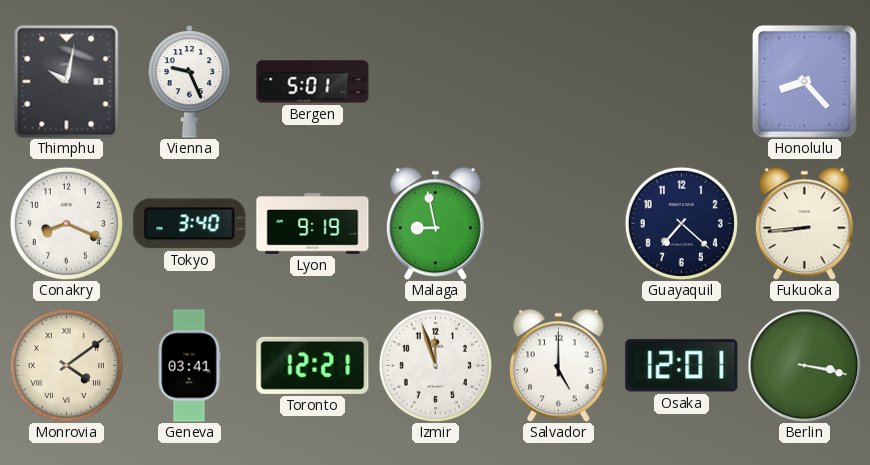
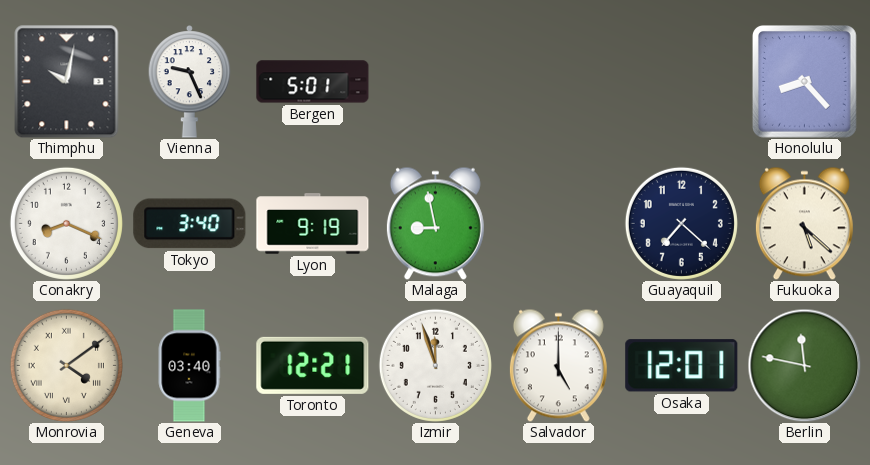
Fukuoka: 8:44 -> 5:22 (804, 223)
Geneva: 03:41 -> 03:40 (189, 366)
Berlin: 3:17 -> 11:47 (804, 365)
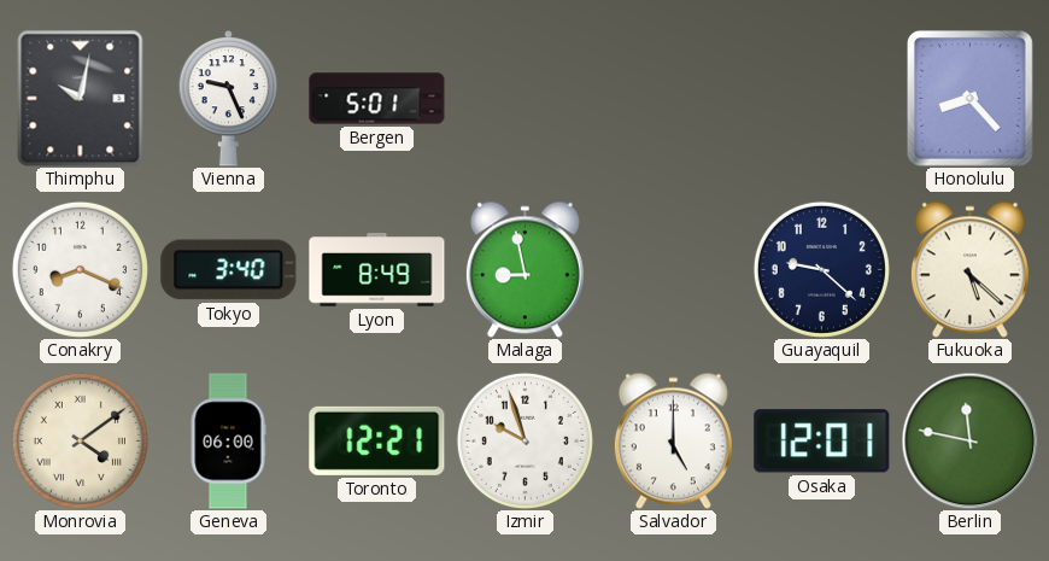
Lyon: 9:19 -> 8:49 (377, 270)
Guayaquil: 7:22 -> 9:22 (821, 269)
Geneva: 03:40 -> 06:00 (228, 442)
Izmir: 11:57 -> 9:57 (524, 440)
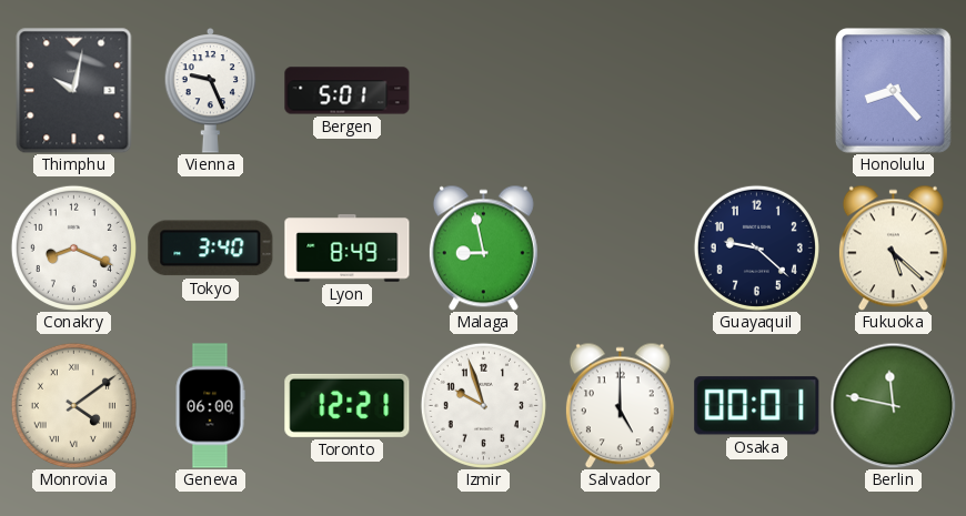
Osaka: 12:01 -> 00:01 (757, 406)
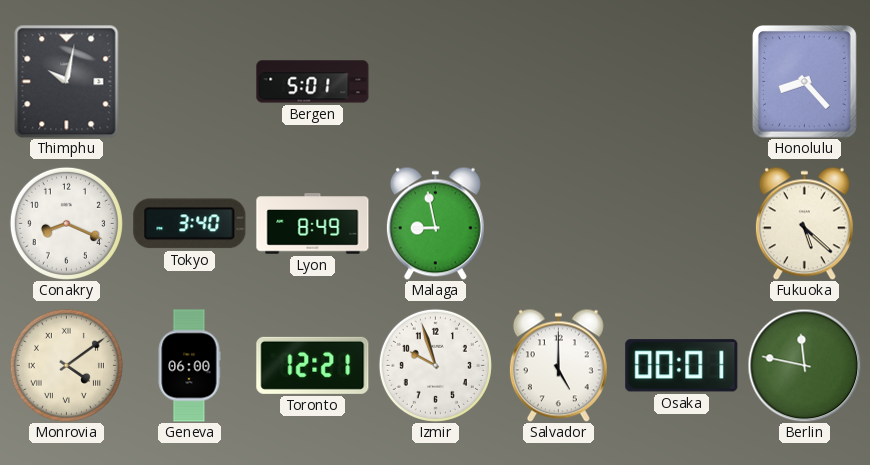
Vienna: 9:26 -> none (211, 91)
Guayaquil: 9:22 -> none (756, 247)
